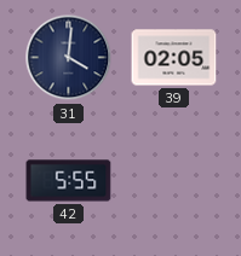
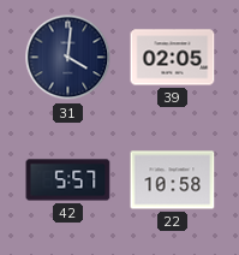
42: 5:55 -> 5:57 (68, 180)
22: none -> 10:58 (173, 180)
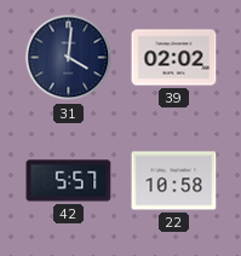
39: 02:05 -> 02:02 (174, 58)
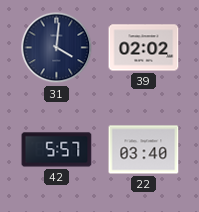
22: 10:58 -> 03:40 (144, 150)
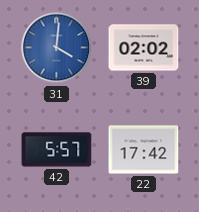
31 dial: navy -> blue (57, 48)
22: 03:40 -> 17:42 (144, 150)
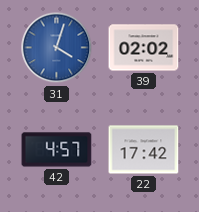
31: 4:01 -> 4:03 (57, 48)
42: 5:57 -> 4:57 (57, 150)
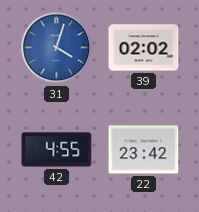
42: 4:57 -> 4:55 (57, 150)
22: 17:42 -> 23:42 (144, 150)
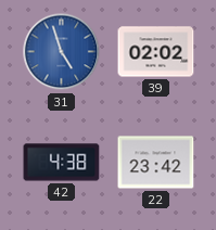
31: 4:03 -> 4:57 (62, 52)
42: 4:55 -> 4:38 (62, 163)
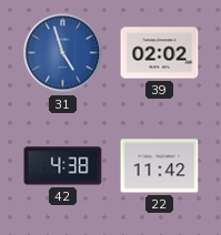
22: 23:42 -> 11:42 (160, 166)
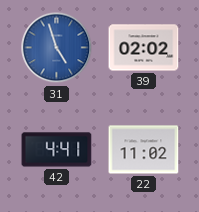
42: 4:38 -> 4:41 (57, 150)
22: 11:42 -> 11:02 (144, 150)
